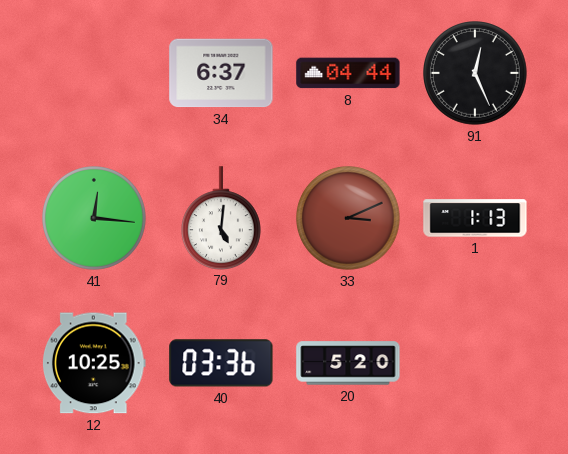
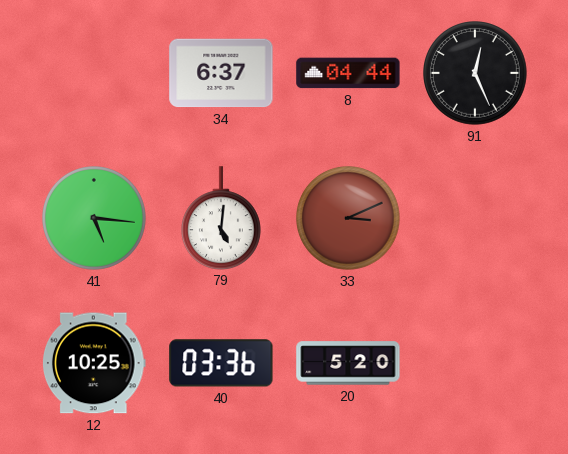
41: 12:16 -> 5:16 (95, 219)
1: 1:13 -> none (475, 218)
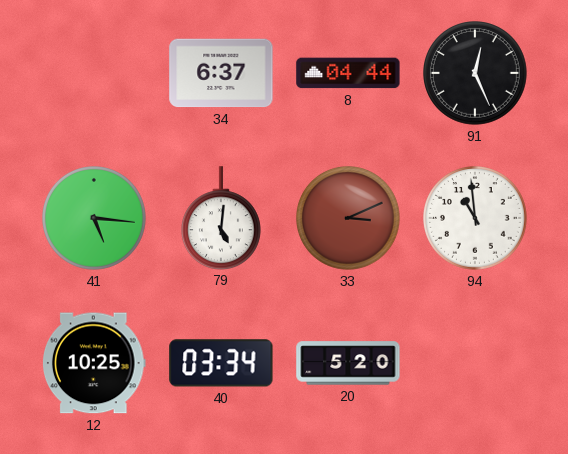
94: none -> 10:59 (476, 219)
40: 03:36 -> 03:34 (221, 363)
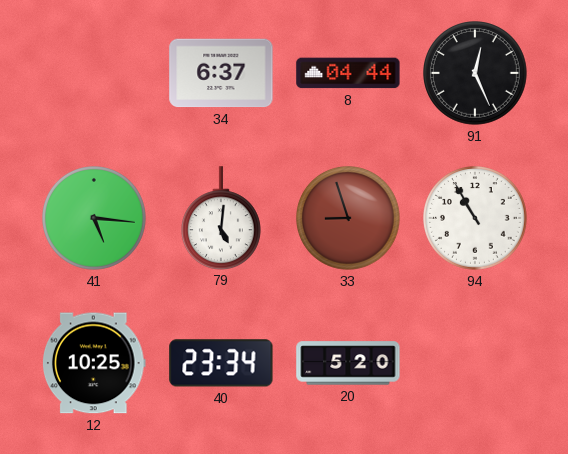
33: 3:11 -> 8:57 (349, 219)
94: 10:59 -> 10:55 (476, 219)
40: 03:34 -> 23:34 (221, 363)
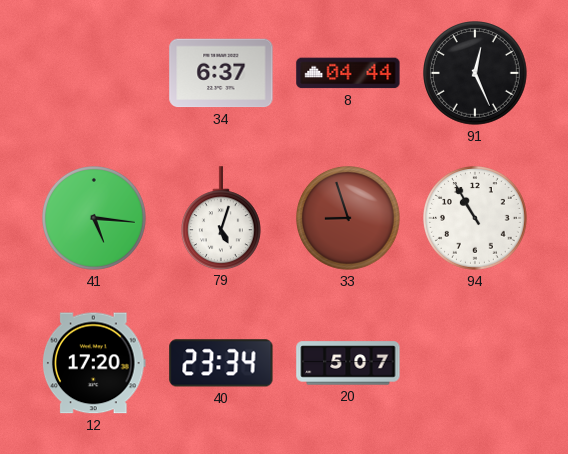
79: 5:01 -> 5:03 (221, 218)
12: 10:25 -> 17:20 (94, 363)
20: 5:20 -> 5:07 (348, 363)
